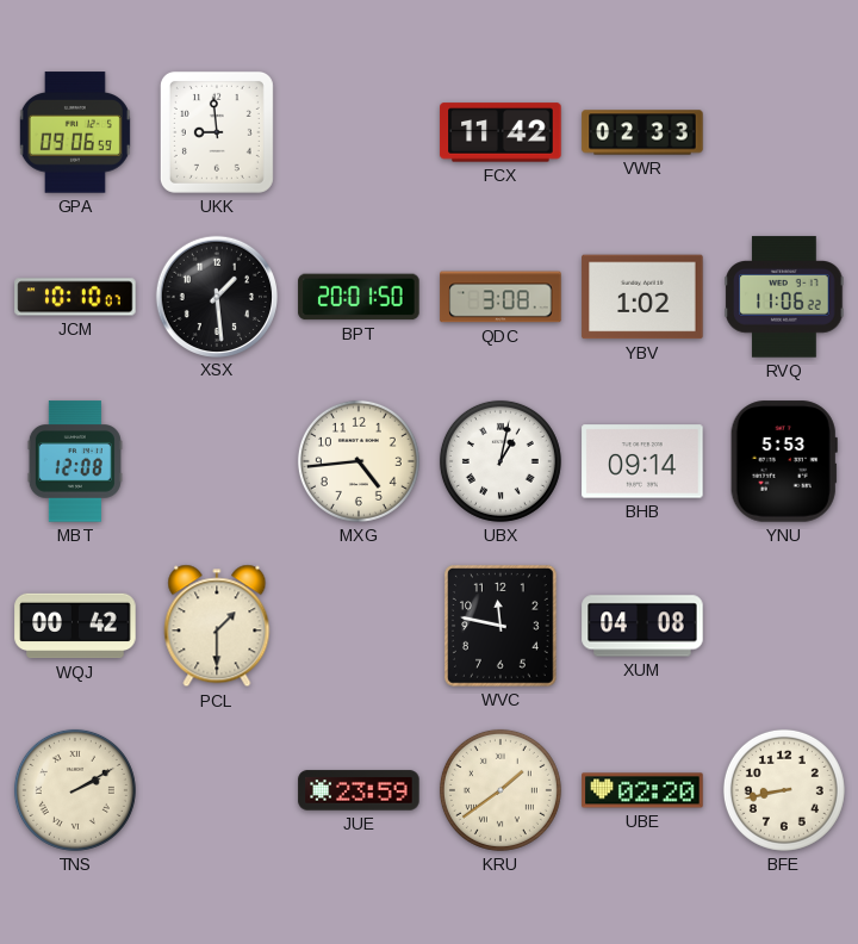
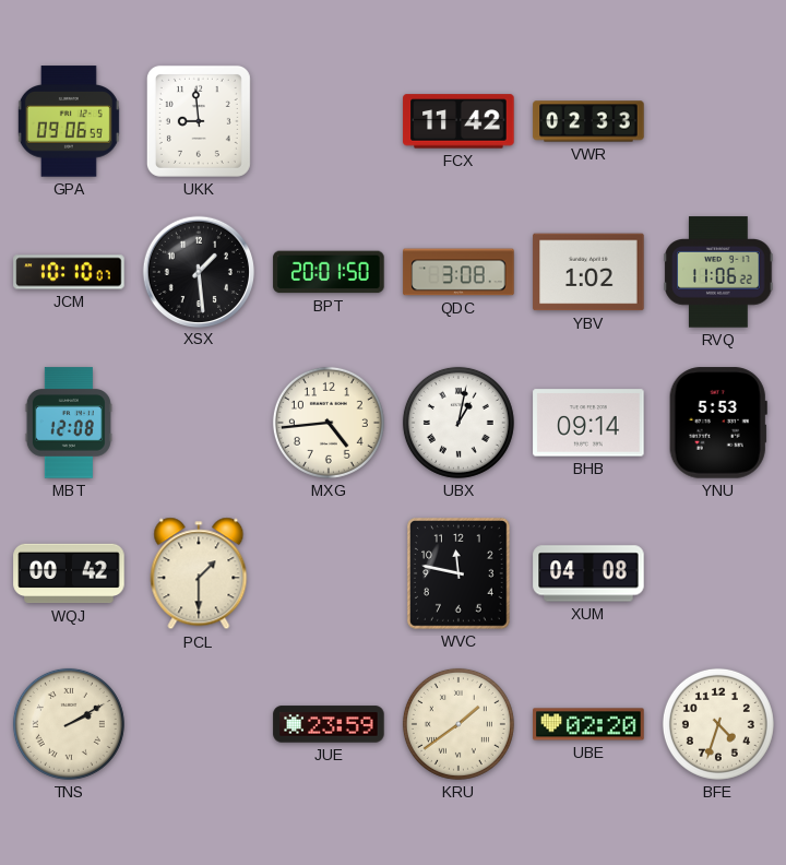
BFE: 8:43 -> 4:33 (718, 724)
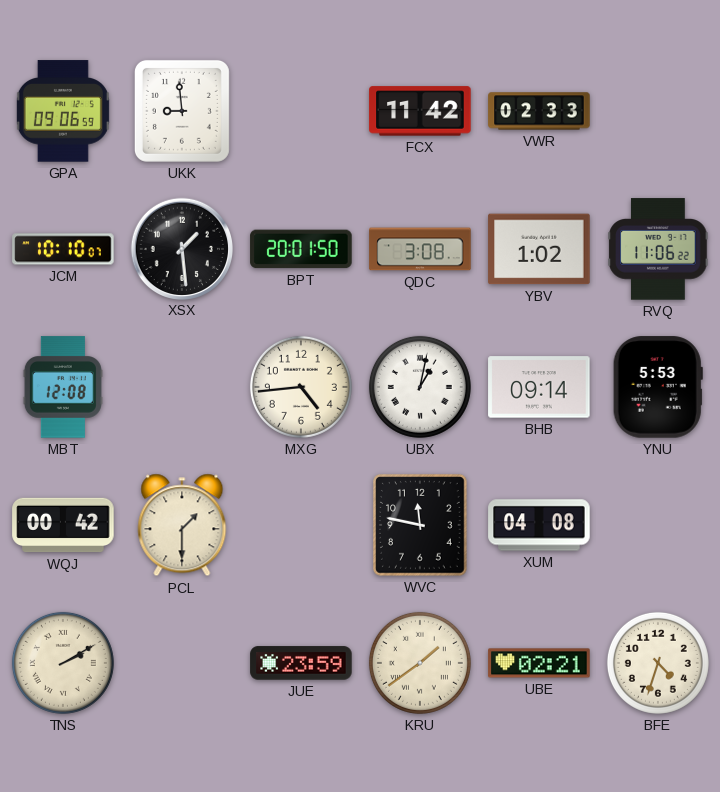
UBE: 02:20 -> 02:21 (539, 663)
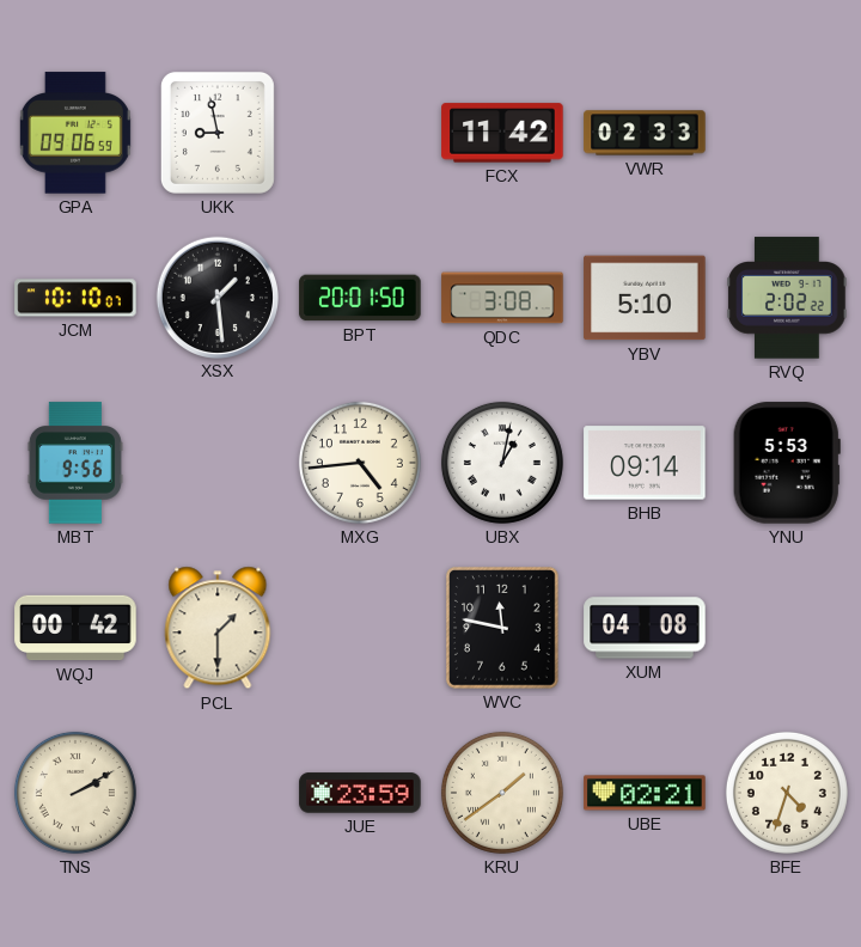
UKK: 8:59 -> 8:58 (218, 133)
YBV: 1:02 -> 5:10 (645, 298)
RVQ: 11:06 -> 2:02 (787, 298)
MBT: 12:08 -> 9:56 (75, 463)
